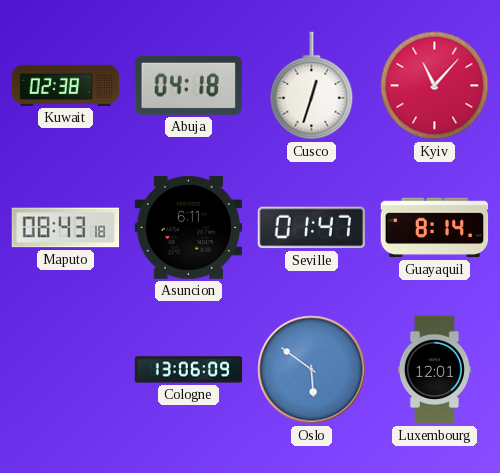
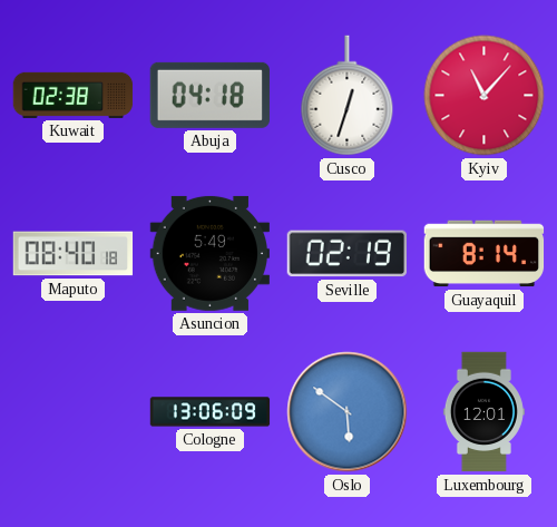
Maputo: 08:43 -> 08:40 (74, 254)
Asuncion: 6:11 -> 5:49 (209, 253)
Seville: 01:47 -> 02:19 (346, 254)
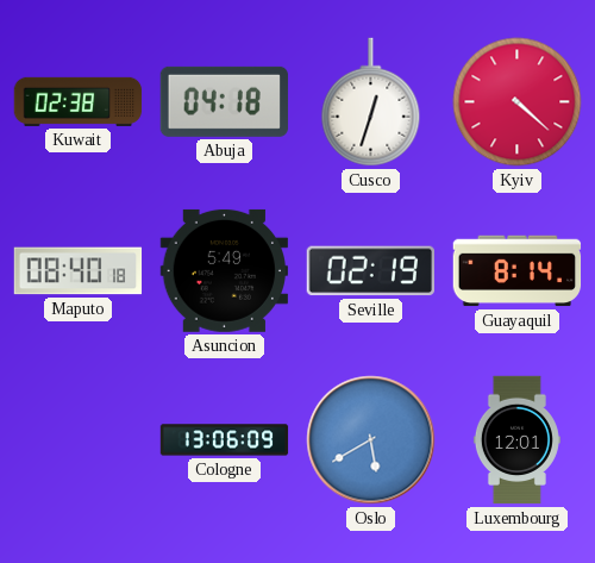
Kyiv: 11:07 -> 4:22 (518, 102)
Oslo: 5:51 -> 5:40 (371, 440)
